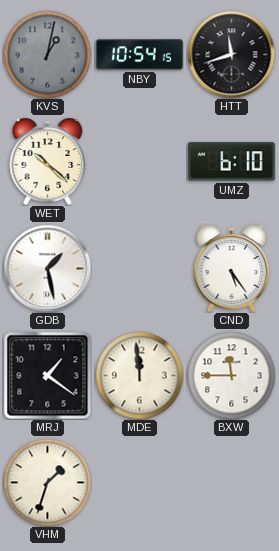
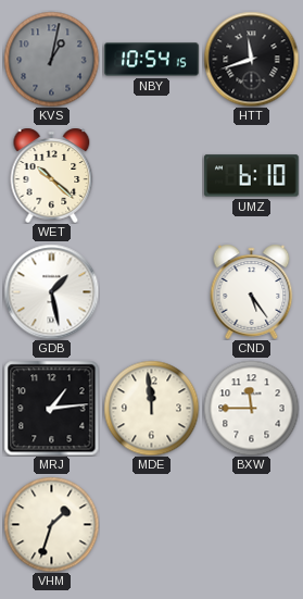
MRJ: 1:21 -> 1:14 (51, 408)
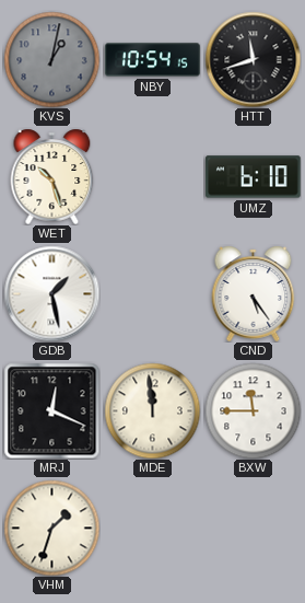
WET: 10:22 -> 10:27 (52, 176)
MRJ: 1:14 -> 12:19 (51, 410)
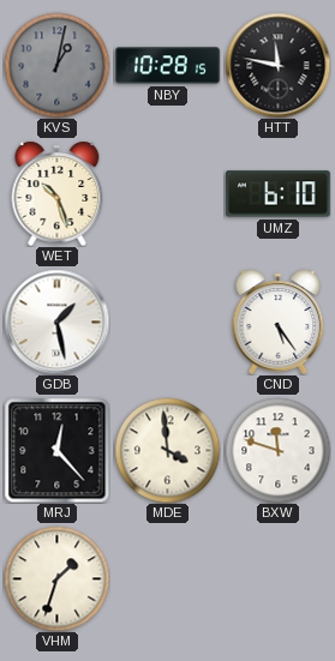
NBY: 10:54 -> 10:28 (168, 66)
HTT: 11:42 -> 11:47 (277, 65)
MRJ: 12:19 -> 12:23 (56, 450)
MDE: 11:59 -> 3:59 (167, 450)
BXW: 11:45 -> 11:48 (277, 450)
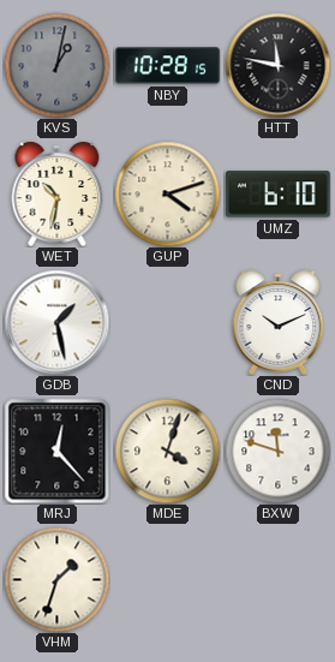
WET: 10:27 -> 10:32 (58, 193)
GUP: none -> 4:12 (167, 193)
CND: 5:24 -> 10:11 (279, 322)
MDE: 3:59 -> 4:03 (167, 451)
